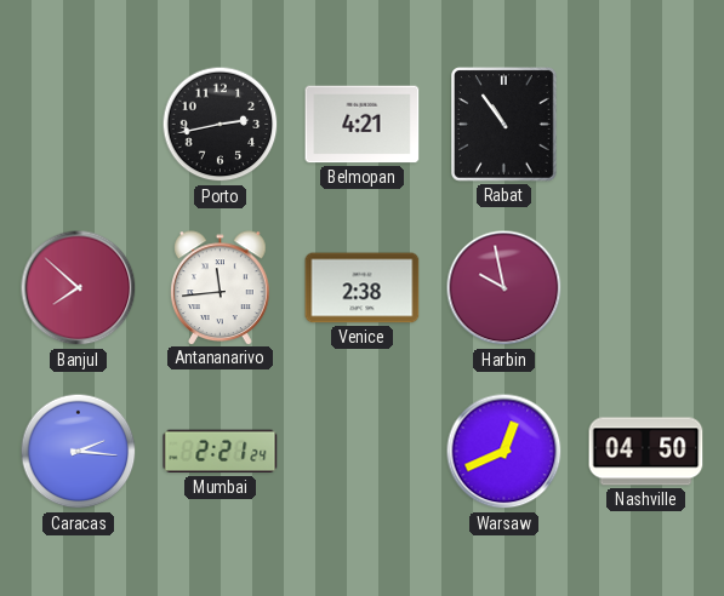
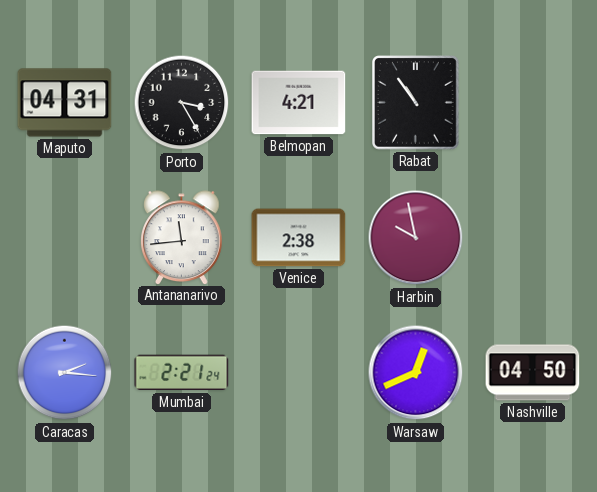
Maputo: none -> 04:31 (65, 103)
Porto: 2:43 -> 3:25 (182, 103)
Banjul: 7:52 -> none (79, 288)
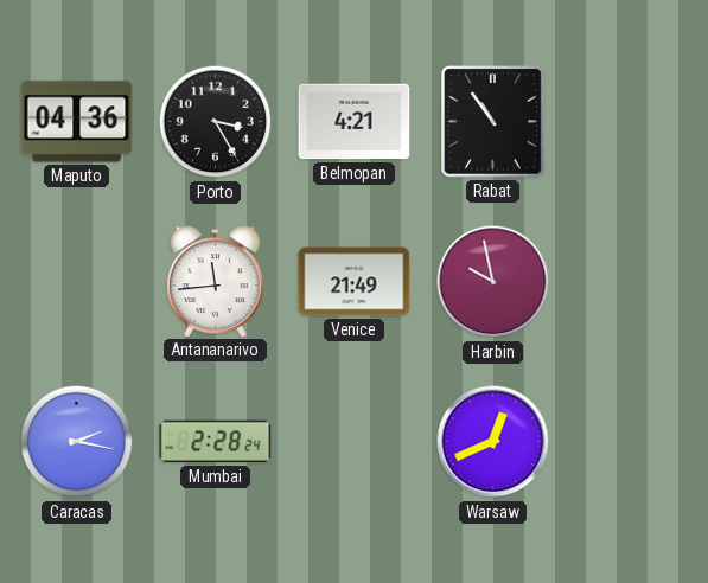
Maputo: 04:31 -> 04:36 (77, 122)
Venice: 2:38 -> 21:49 (355, 282)
Caracas: 2:16 -> 2:17 (77, 442)
Mumbai: 2:21 -> 2:28 (216, 442)
Nashville: 04:50 -> none (533, 373)
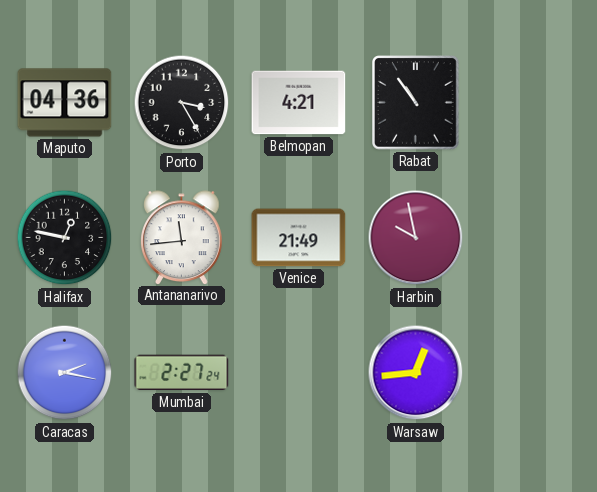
Halifax: none -> 12:47 (65, 238)
Mumbai: 2:28 -> 2:27 (182, 373)
Warsaw: 12:41 -> 12:44 (416, 373)
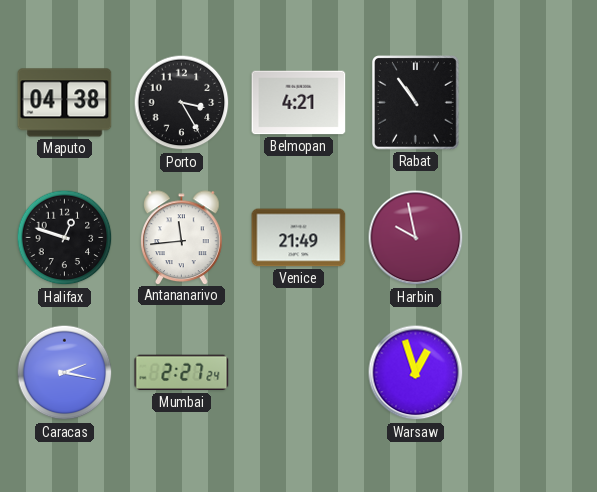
Maputo: 04:36 -> 04:38 (65, 103)
Halifax: 12:47 -> 12:48 (65, 238)
Warsaw: 12:44 -> 12:57 (416, 373)
